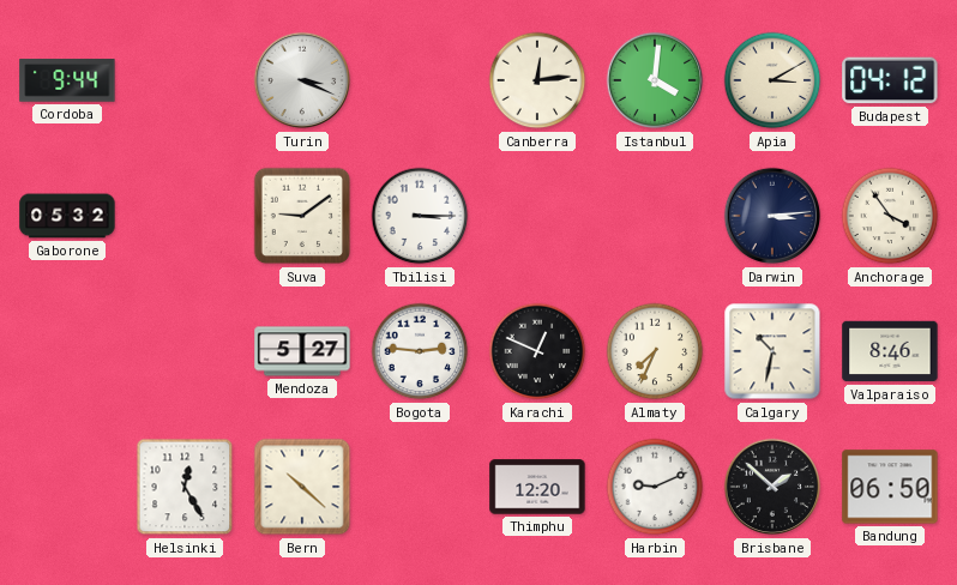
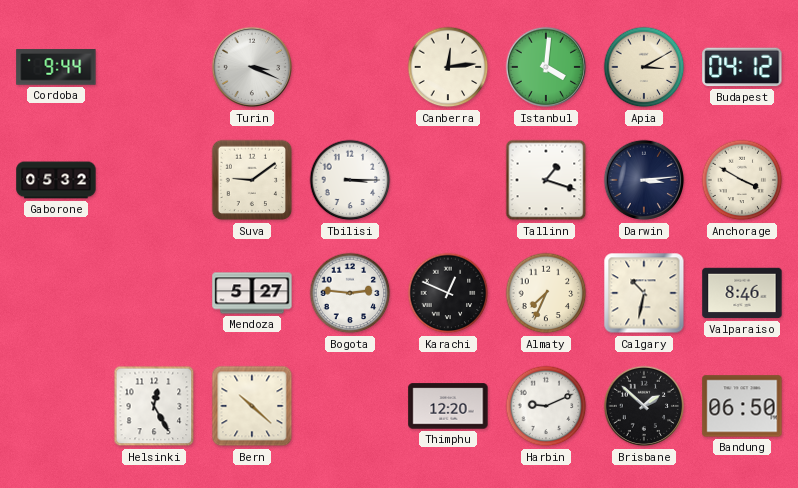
Tallinn: none -> 1:18 (546, 180)
Anchorage: 3:54 -> 3:50 (742, 180)
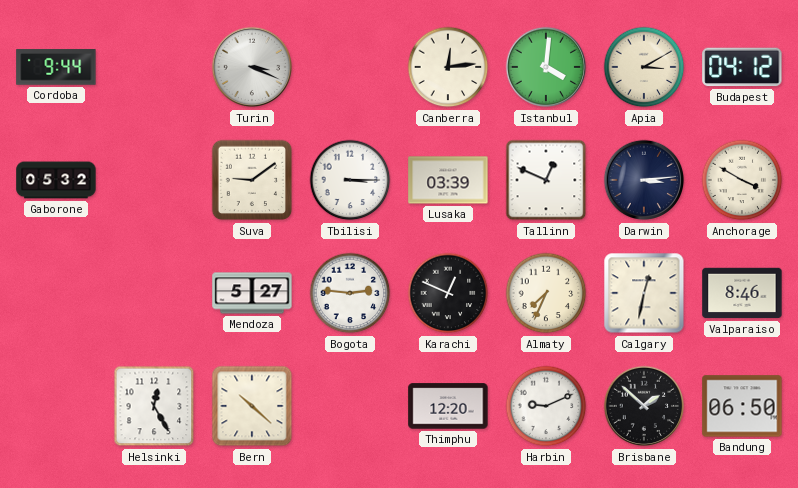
Lusaka: none -> 03:39 (448, 180)
Tallinn: 1:18 -> 12:49 (546, 180)
Calgary: 10:32 -> 12:32 (644, 293)
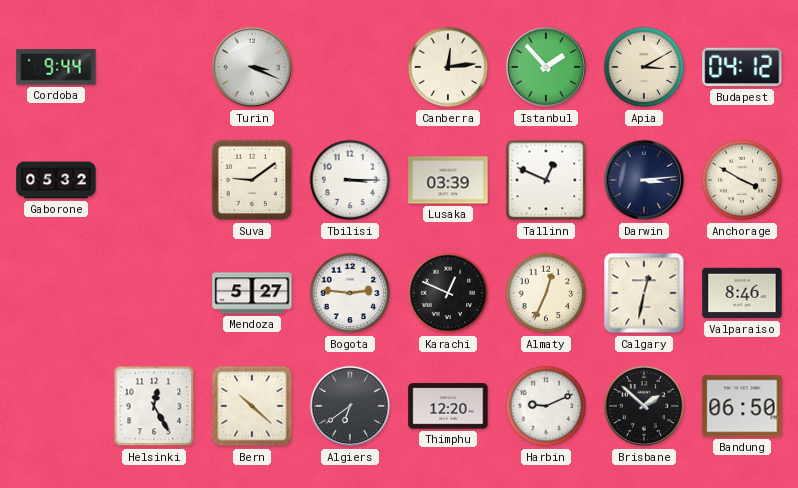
Istanbul: 4:01 -> 1:53 (546, 67)
Almaty: 7:34 -> 12:34 (546, 293)
Algiers: none -> 6:39 (350, 406)
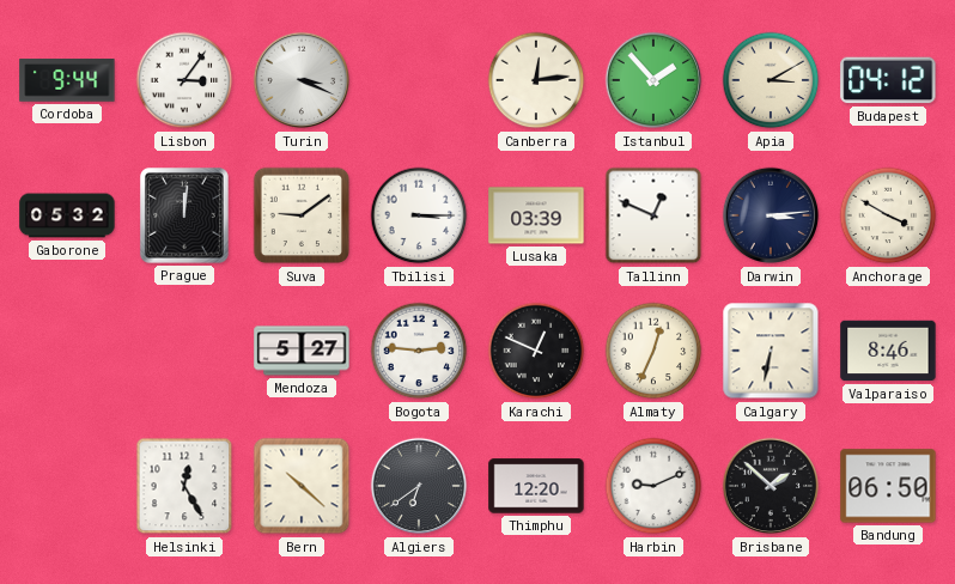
Lisbon: none -> 3:06 (184, 80)
Prague: none -> 12:01 (185, 217)
Calgary: 12:32 -> 6:32 (771, 351)
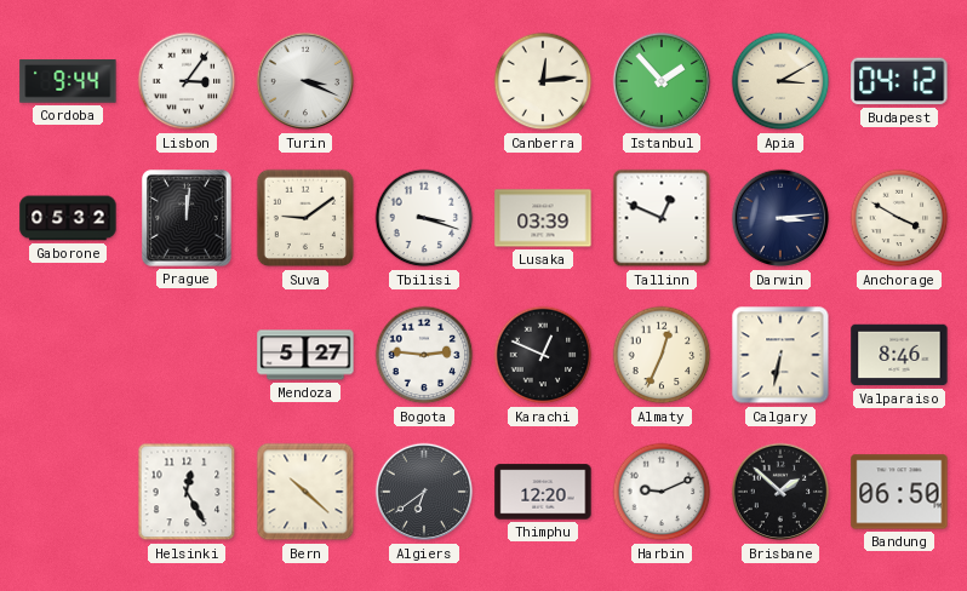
Tbilisi: 3:15 -> 3:18 (424, 218)
